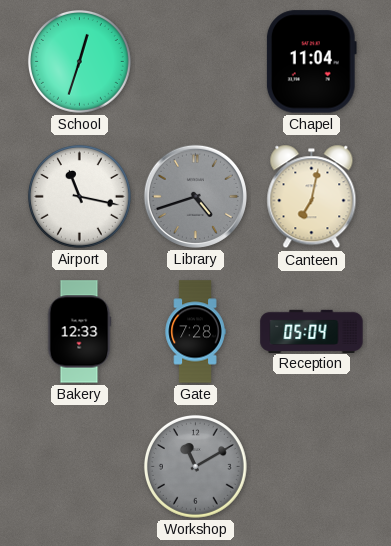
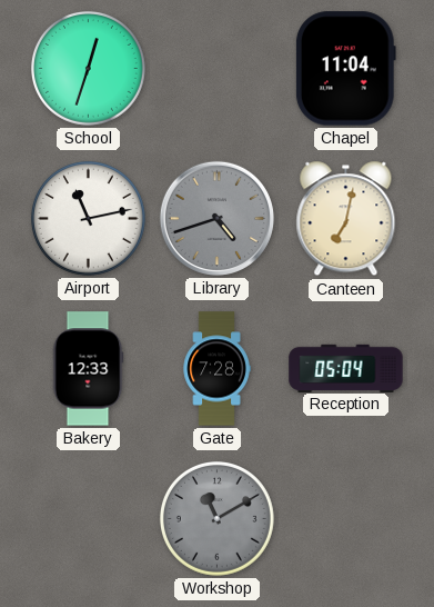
Airport: 11:17 -> 11:13 (88, 218)
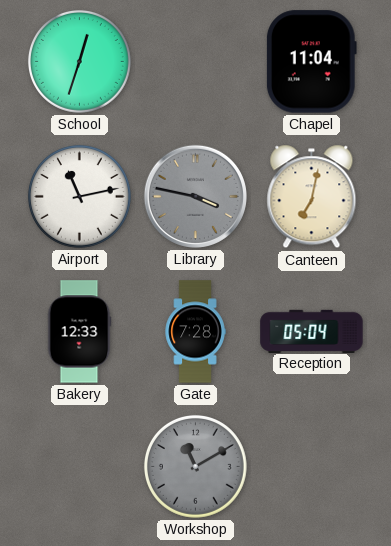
Library: 4:42 -> 3:47 (195, 196)
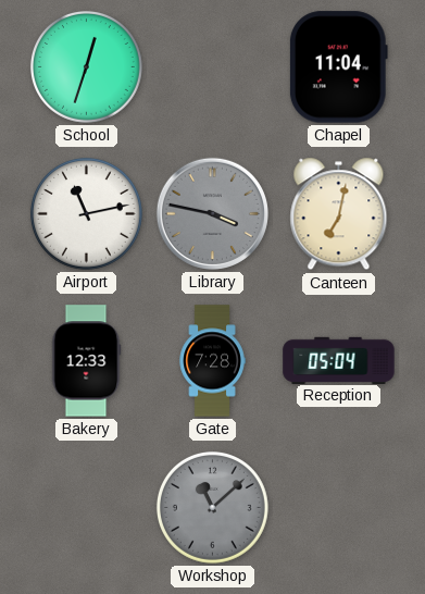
Workshop: 11:10 -> 11:08 (212, 507)
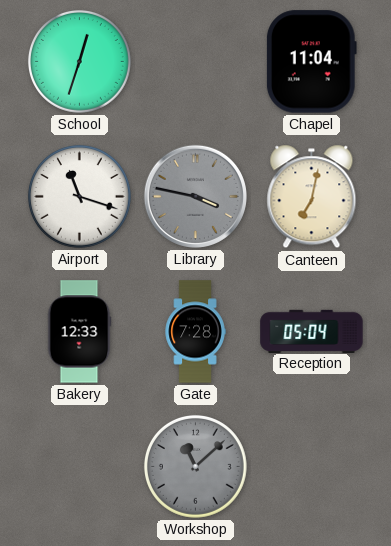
Airport: 11:13 -> 11:18 (79, 196)
